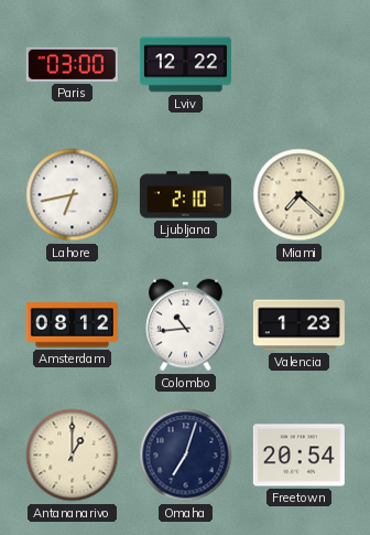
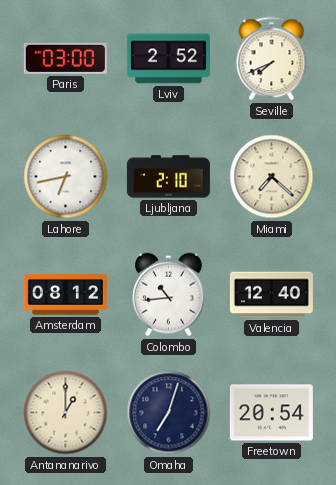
Lviv: 12:22 -> 2:52 (168, 59)
Seville: none -> 7:41 (272, 59)
Valencia: 1:23 -> 12:40 (271, 295)
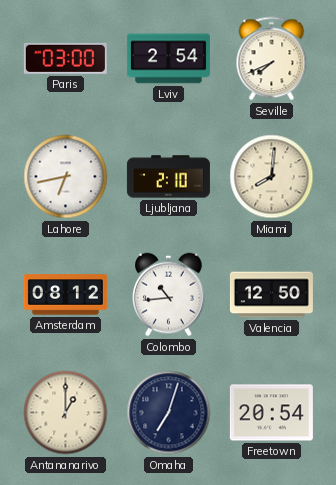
Lviv: 2:52 -> 2:54 (168, 59)
Miami: 7:22 -> 8:01 (272, 177)
Valencia: 12:40 -> 12:50 (271, 295)
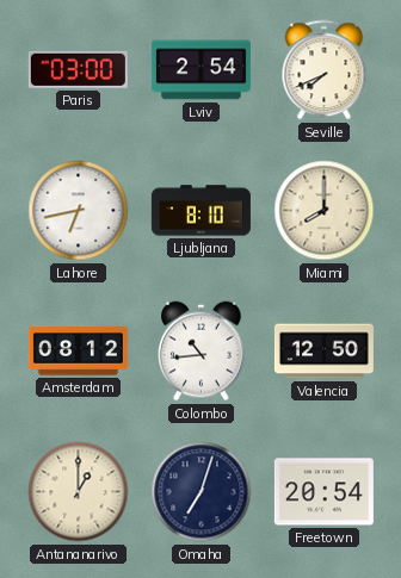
Ljubljana: 2:10 -> 8:10 (200, 211)
Miami: 8:01 -> 8:00 (325, 211)
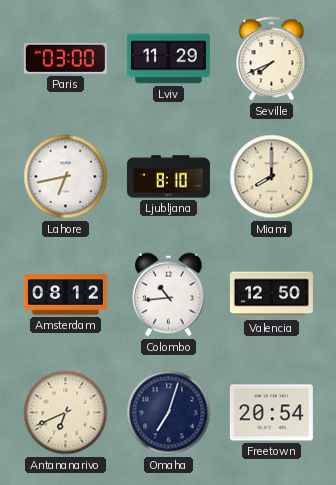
Lviv: 2:54 -> 11:29 (168, 59)
Antananarivo: 1:00 -> 6:41 (66, 413)
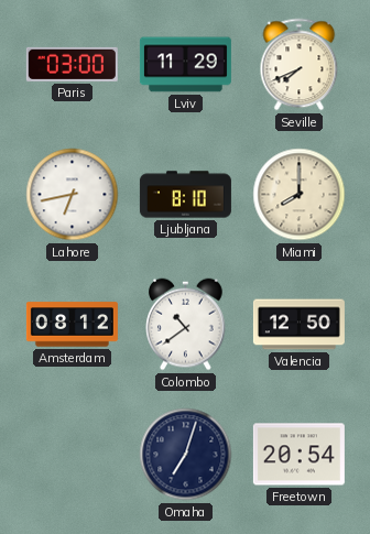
Colombo: 10:44 -> 10:39 (186, 325)
Antananarivo: 6:41 -> none (66, 413)
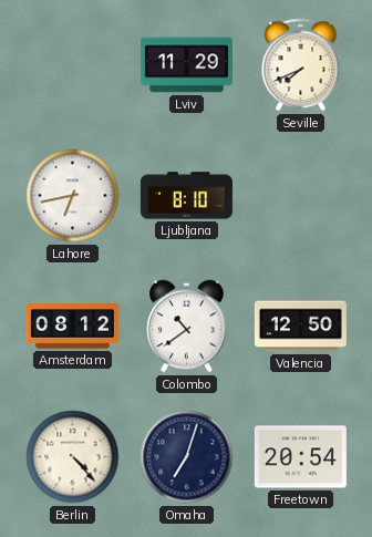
Paris: 03:00 -> none (72, 64)
Miami: 8:00 -> none (300, 195)
Berlin: none -> 4:23 (73, 457)
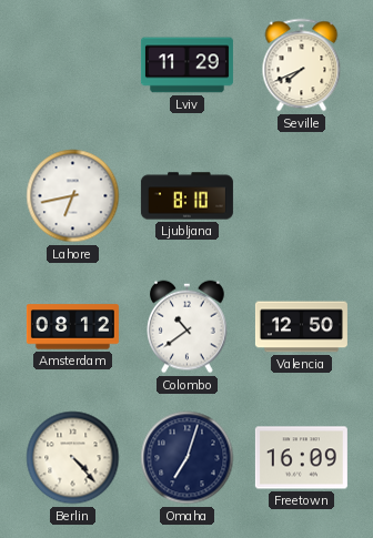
Freetown: 20:54 -> 16:09 (301, 458)
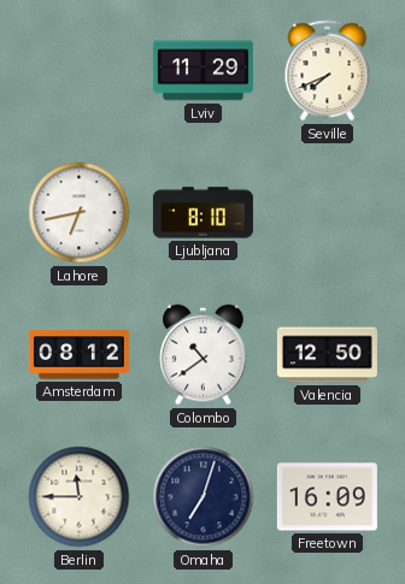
Berlin: 4:23 -> 11:45 (80, 497)
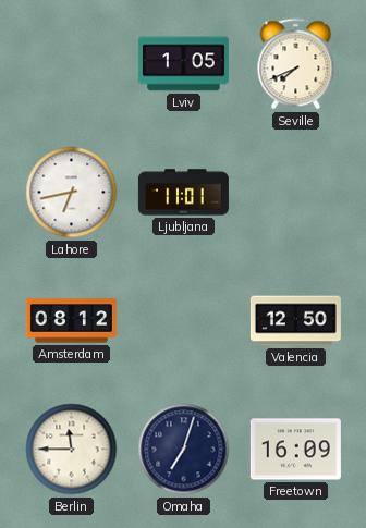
Lviv: 11:29 -> 1:05 (183, 64)
Ljubljana: 8:10 -> 11:01 (183, 193)
Colombo: 10:39 -> none (204, 355)
